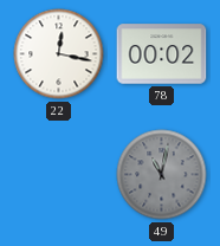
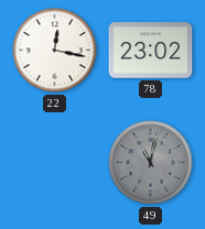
78: 00:02 -> 23:02 (151, 51)
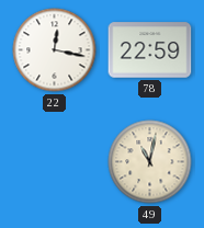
78: 23:02 -> 22:59 (150, 50)
49 dial: grey -> cream (150, 162)
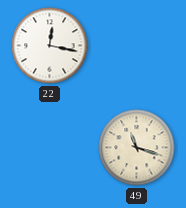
78: 22:59 -> none (150, 50)
49: 11:02 -> 11:18 (137, 148)
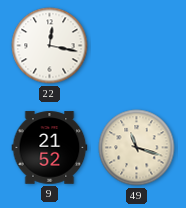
9: none -> 21:52 (50, 148)
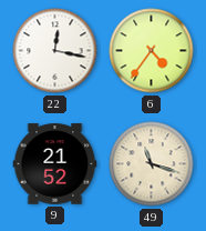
6: none -> 4:36 (152, 51)
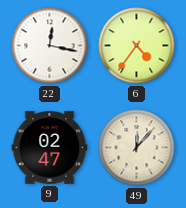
9: 21:52 -> 02:47 (50, 148)
49: 11:18 -> 12:07 (137, 148)
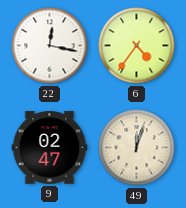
49: 12:07 -> 12:03 (137, 148)
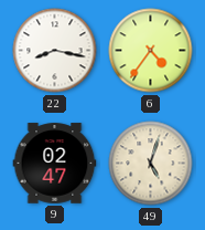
22: 12:17 -> 8:17 (55, 51)
49: 12:03 -> 5:03 (151, 164)
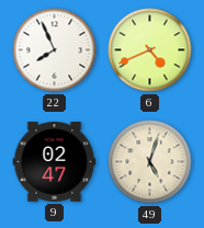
22: 8:17 -> 7:56 (55, 50)
6: 4:36 -> 4:41 (150, 50)
